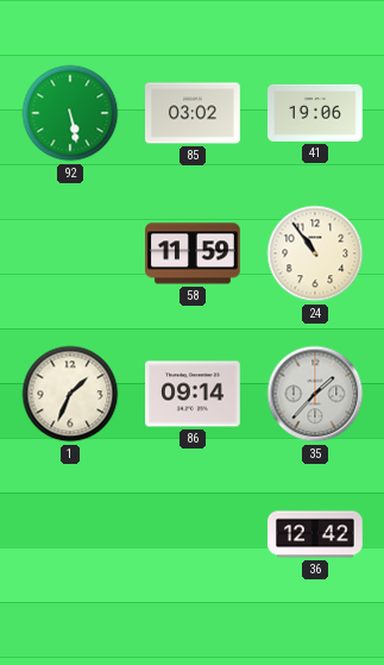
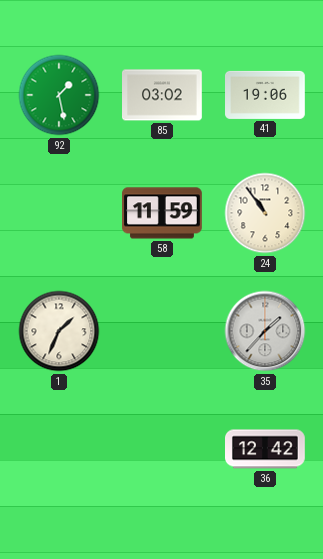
92: 5:28 -> 1:28 (59, 95)
86: 09:14 -> none (194, 394)
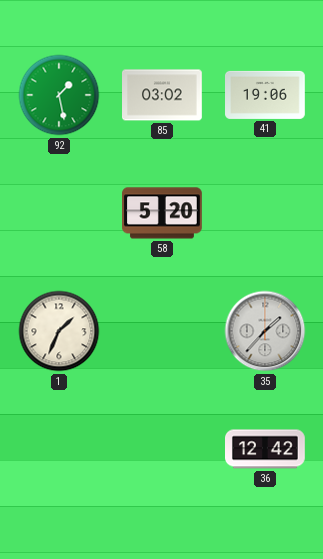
58: 11:59 -> 5:20 (162, 213)
24: 10:54 -> none (265, 213)
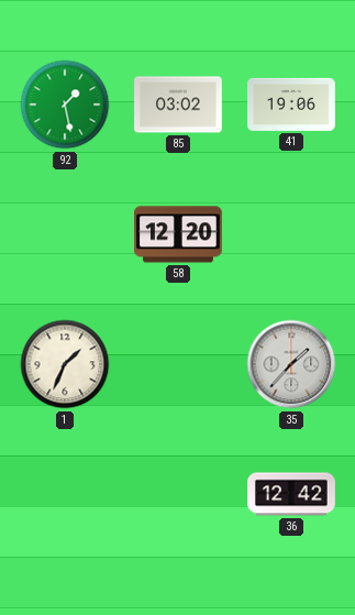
58: 5:20 -> 12:20 (178, 234)
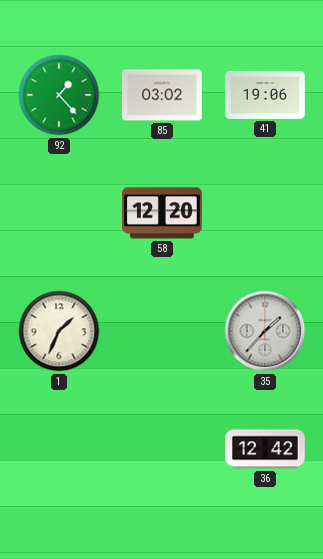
92: 1:28 -> 1:23 (59, 95)
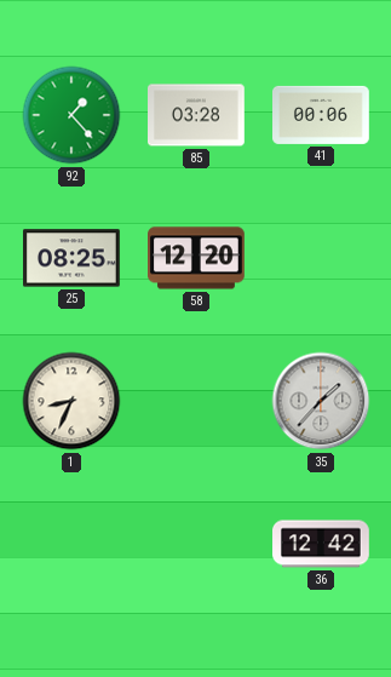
85: 03:02 -> 03:28 (196, 115)
41: 19:06 -> 00:06 (322, 115)
25: none -> 08:25 (73, 258)
1: 1:34 -> 8:34 (71, 401)
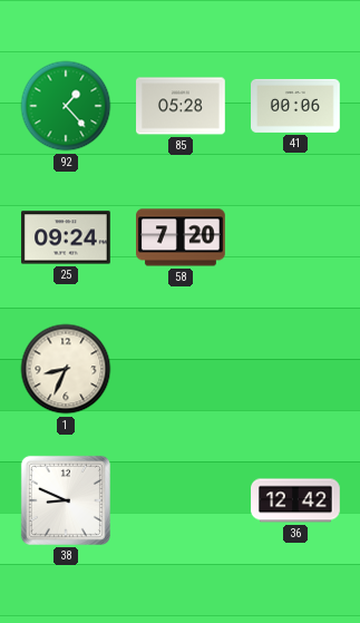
85: 03:28 -> 05:28 (181, 106)
25: 08:25 -> 09:24 (67, 237)
58: 12:20 -> 7:20 (181, 237)
35: 1:37 -> none (321, 401)
38: none -> 8:49 (66, 500)
